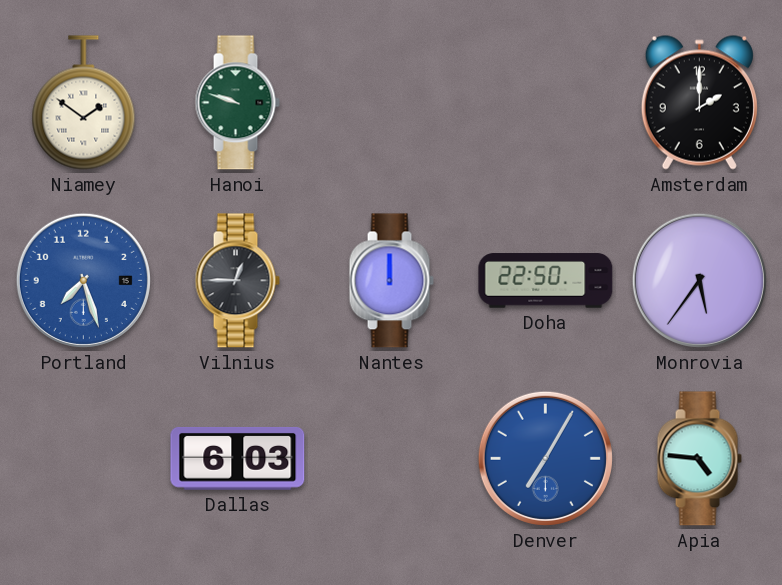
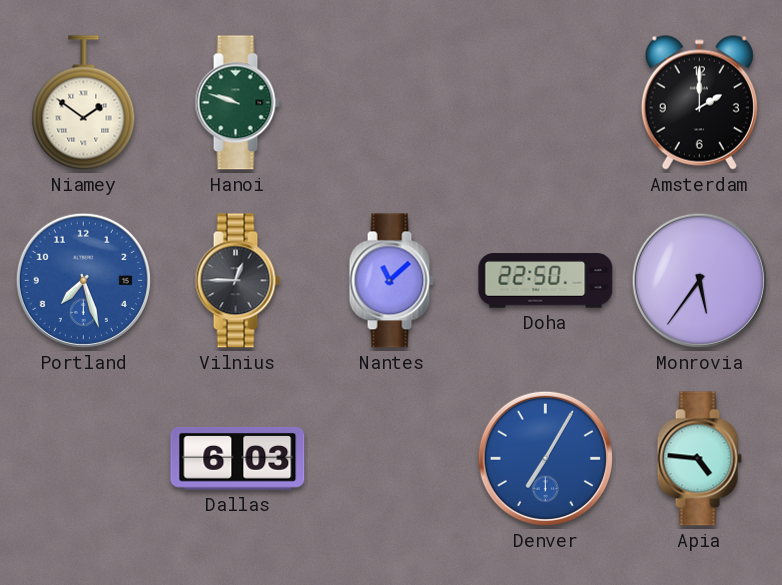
Nantes: 12:00 -> 11:08 (391, 281)
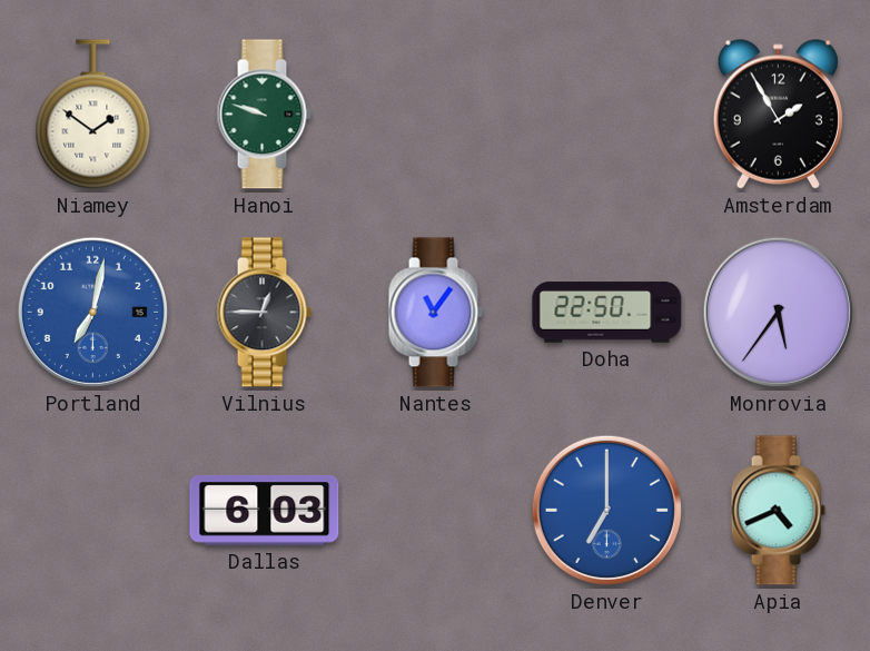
Amsterdam: 2:00 -> 1:55 (778, 114)
Portland: 7:27 -> 7:02 (92, 312)
Nantes: 11:08 -> 11:06 (435, 313)
Denver: 7:05 -> 7:00 (606, 510)
Apia: 4:46 -> 4:41 (778, 511)
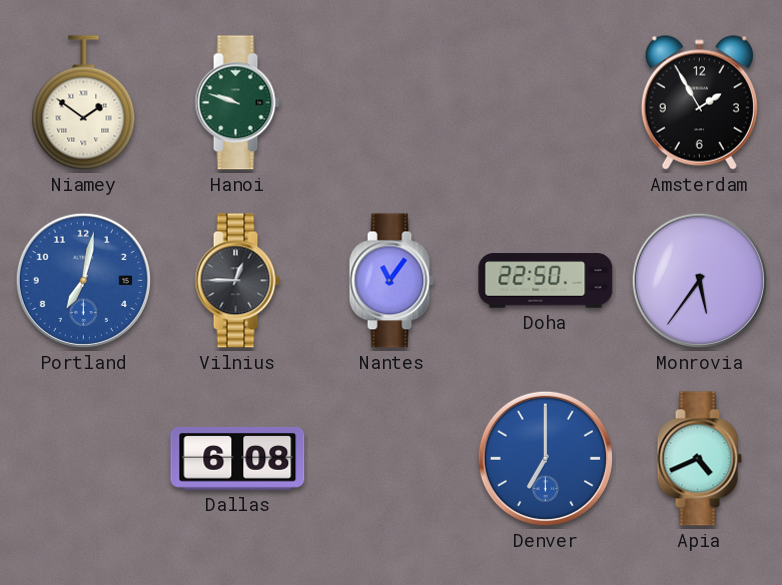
Dallas: 6:03 -> 6:08 (238, 459)
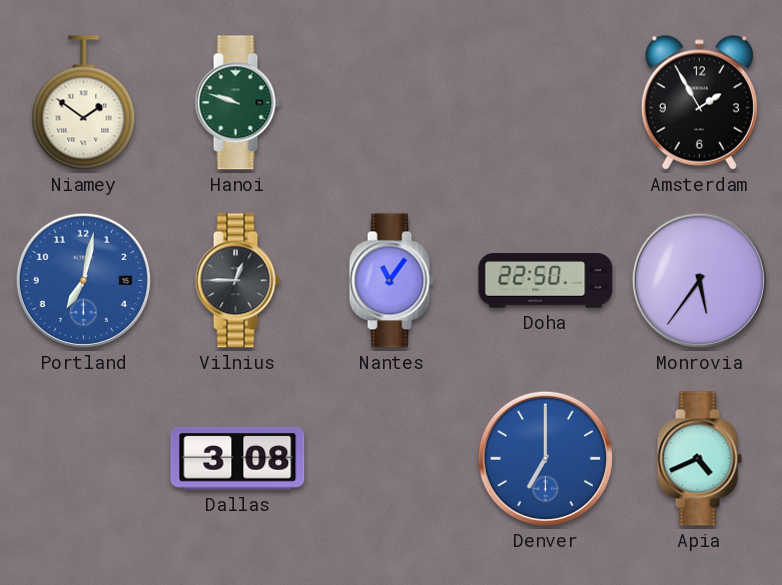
Dallas: 6:08 -> 3:08 (238, 459)
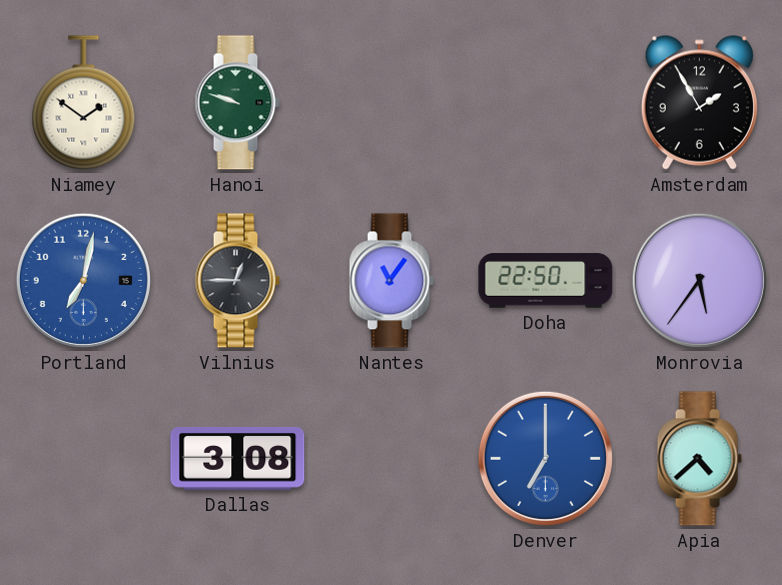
Apia: 4:41 -> 4:38 (699, 459)
